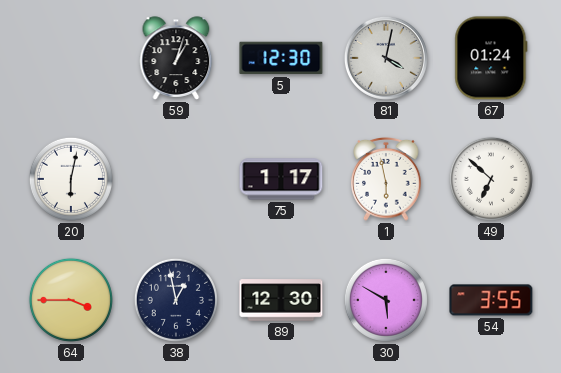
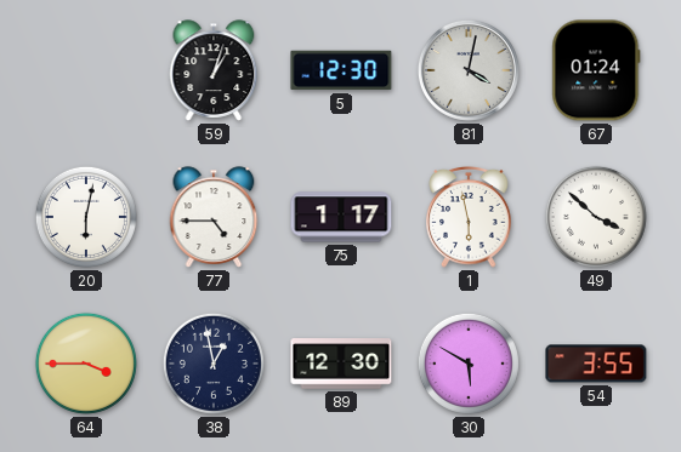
77: none -> 4:45 (214, 217)
49: 6:52 -> 3:52 (596, 217)
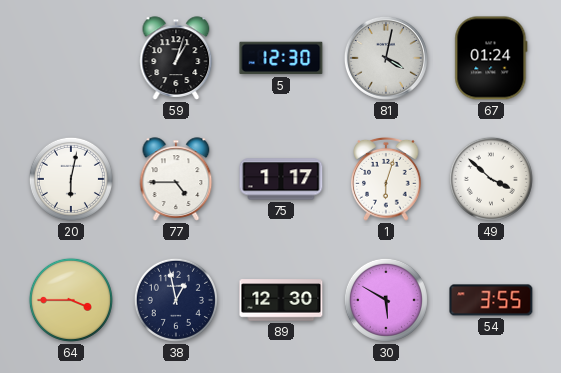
1: 5:58 -> 6:03 (386, 180)
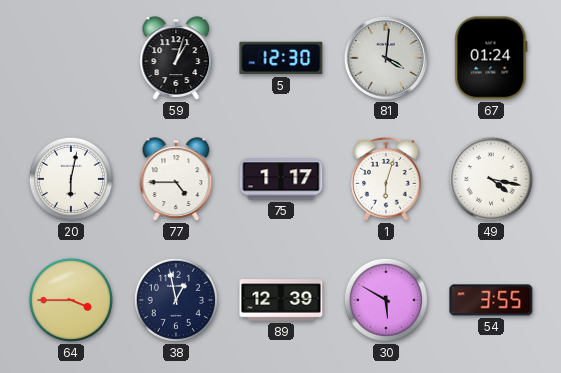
81: 4:02 -> 4:01 (386, 58)
49: 3:52 -> 4:17 (491, 179)
89: 12:30 -> 12:39 (281, 300)
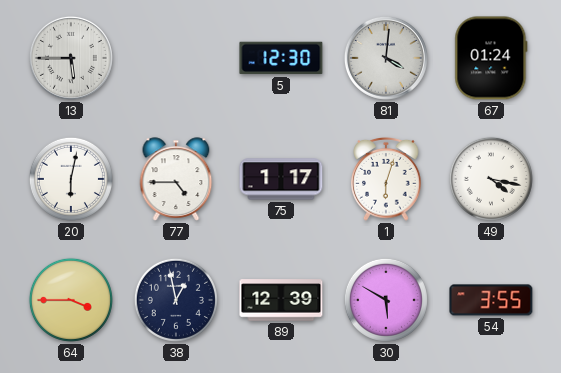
13: none -> 5:45 (71, 58)
59: 1:03 -> none (176, 58)
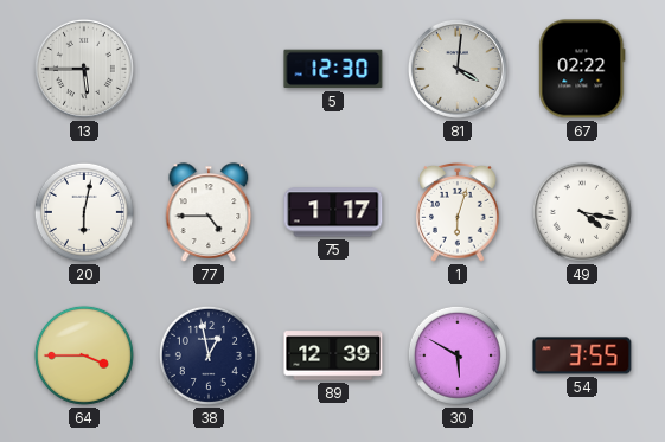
67: 01:24 -> 02:22 (582, 69)
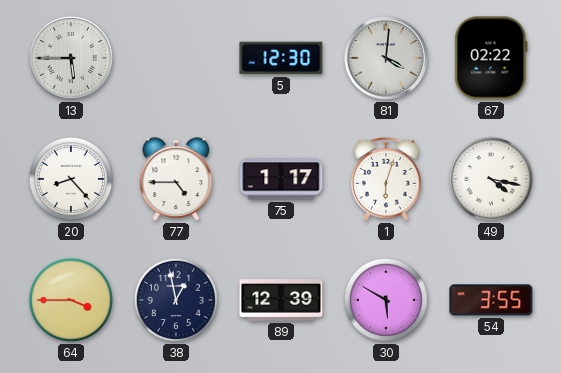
20: 6:02 -> 8:23 (71, 179)
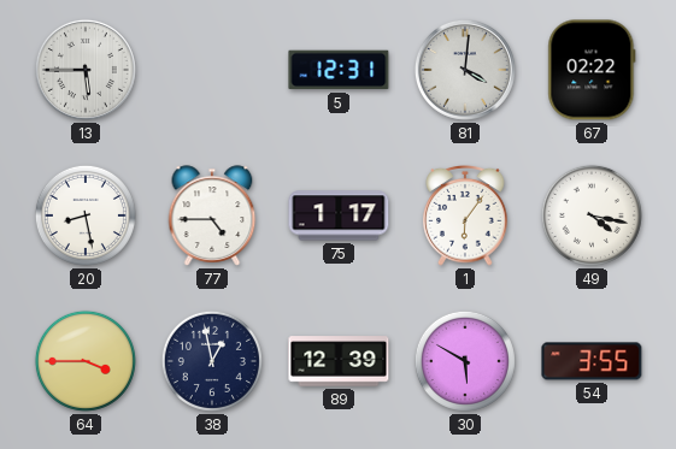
5: 12:30 -> 12:31 (339, 70)
20: 8:23 -> 8:28 (86, 215)
1: 6:03 -> 6:06 (465, 217)
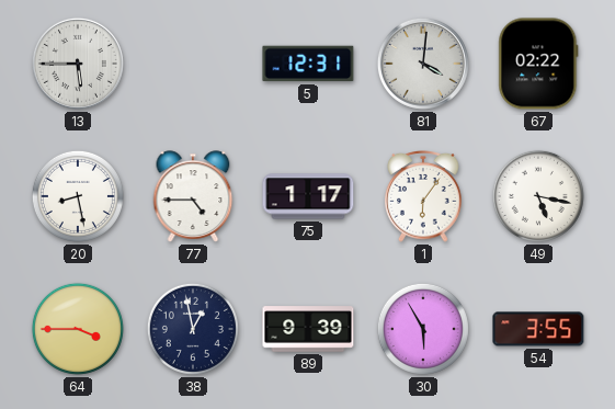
49: 4:17 -> 5:17 (538, 196)
89: 12:39 -> 9:39 (308, 329)
30: 5:50 -> 5:55 (423, 329)
